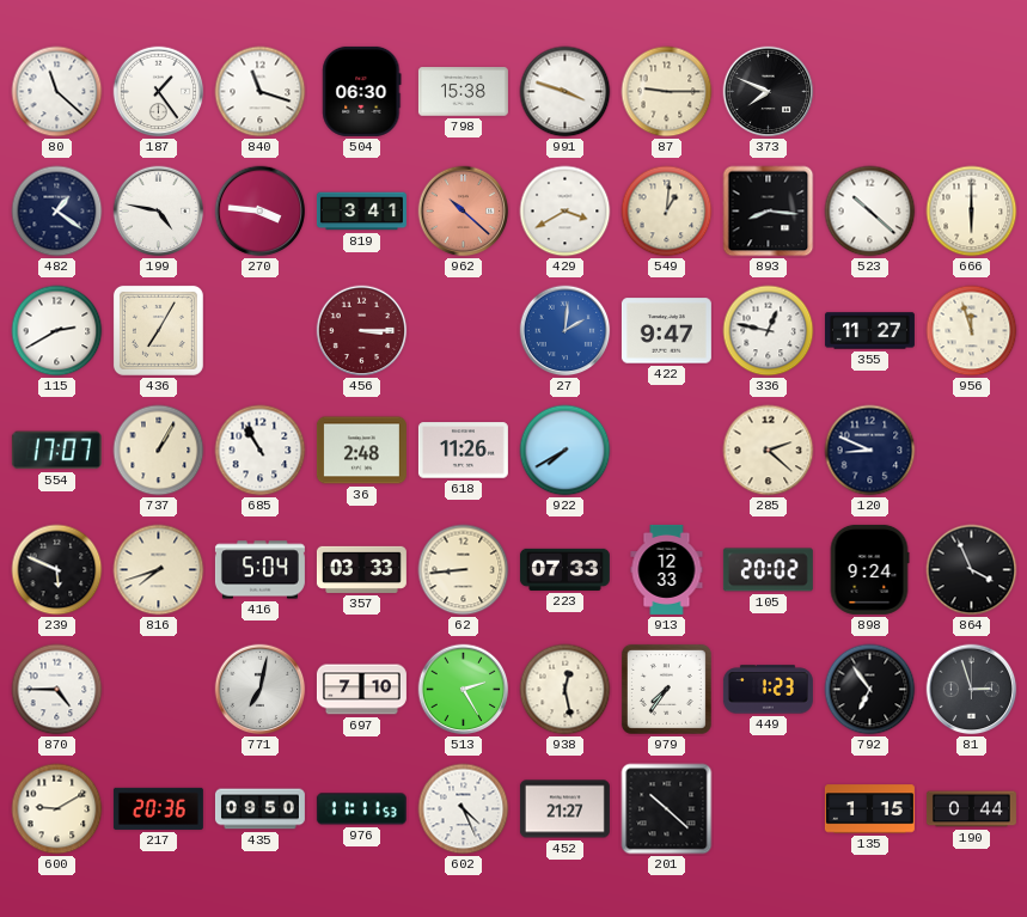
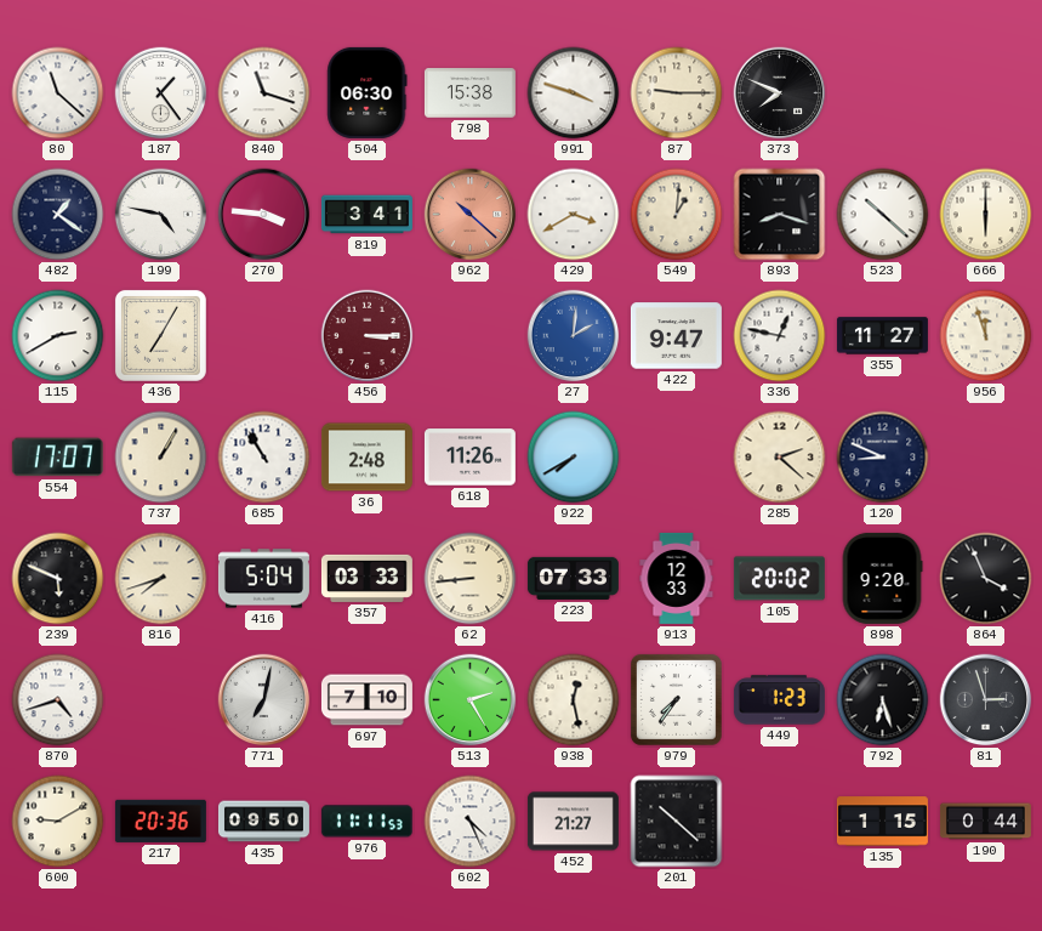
893: 8:16 -> 8:18 (780, 215)
898: 9:24 -> 9:20 (882, 578)
870: 4:45 -> 4:42 (58, 700)
792: 6:54 -> 6:27 (883, 700)
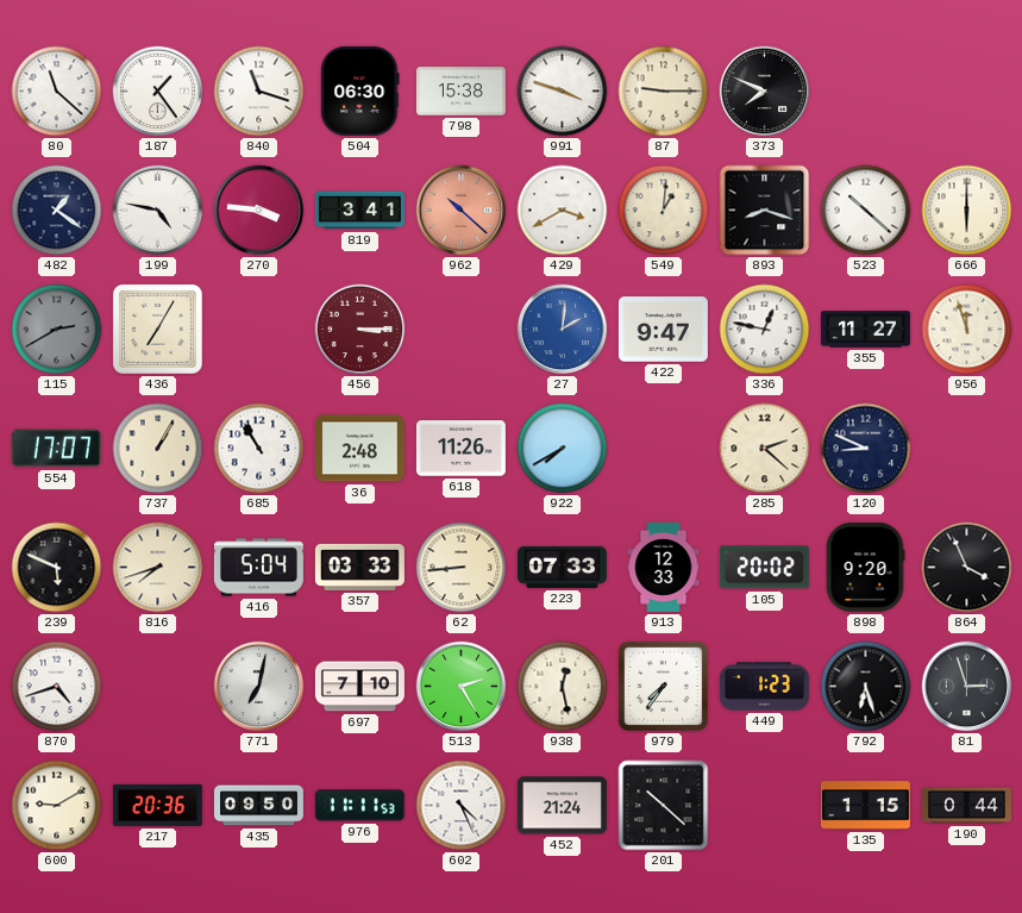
115 dial: white -> grey (57, 330)
452: 21:27 -> 21:24 (562, 806)
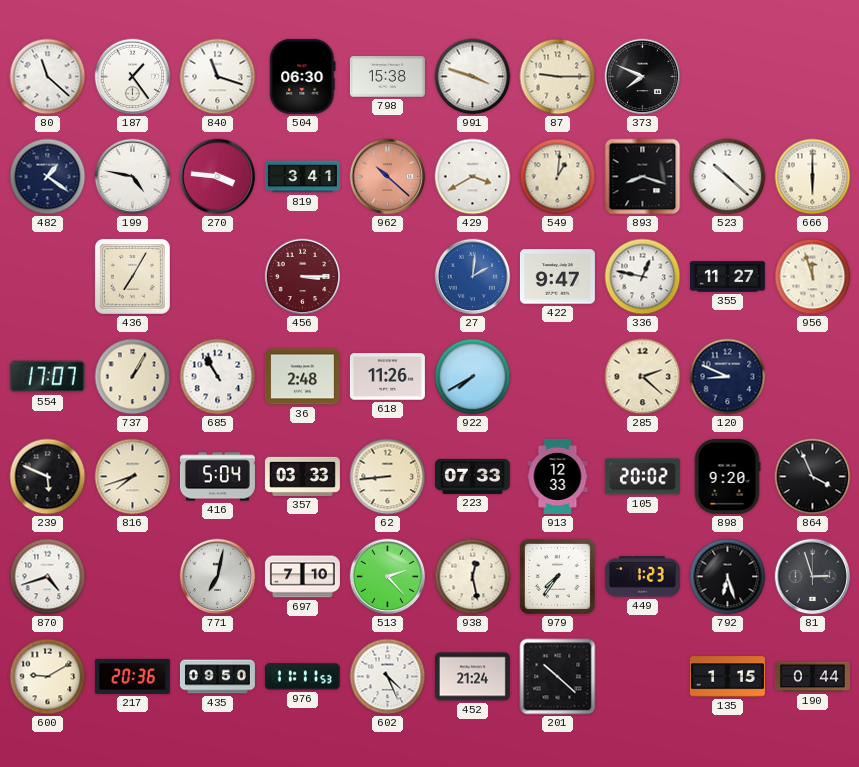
115: 2:40 -> none (57, 330)
513: 2:25 -> 2:23 (388, 577)
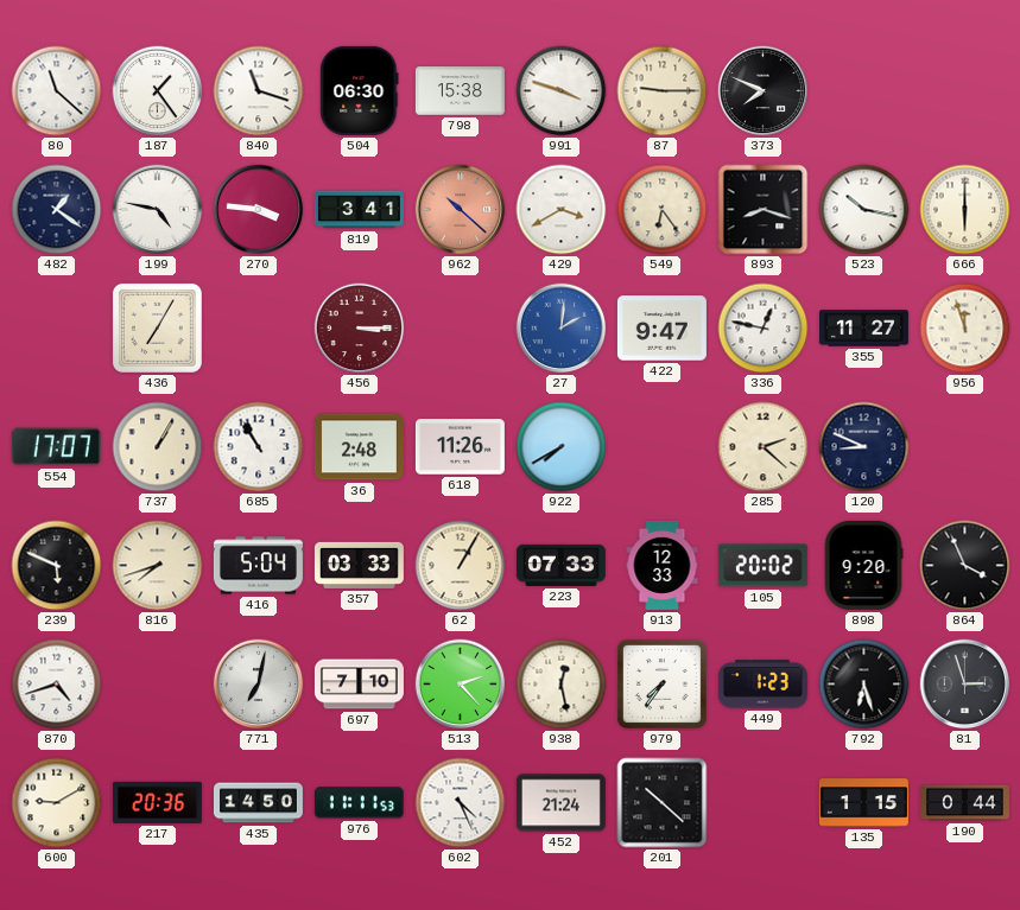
549: 1:01 -> 6:24 (663, 210)
523: 10:22 -> 10:17 (864, 210)
62: 8:44 -> 1:05 (461, 566)
435: 09:50 -> 14:50 (258, 803)
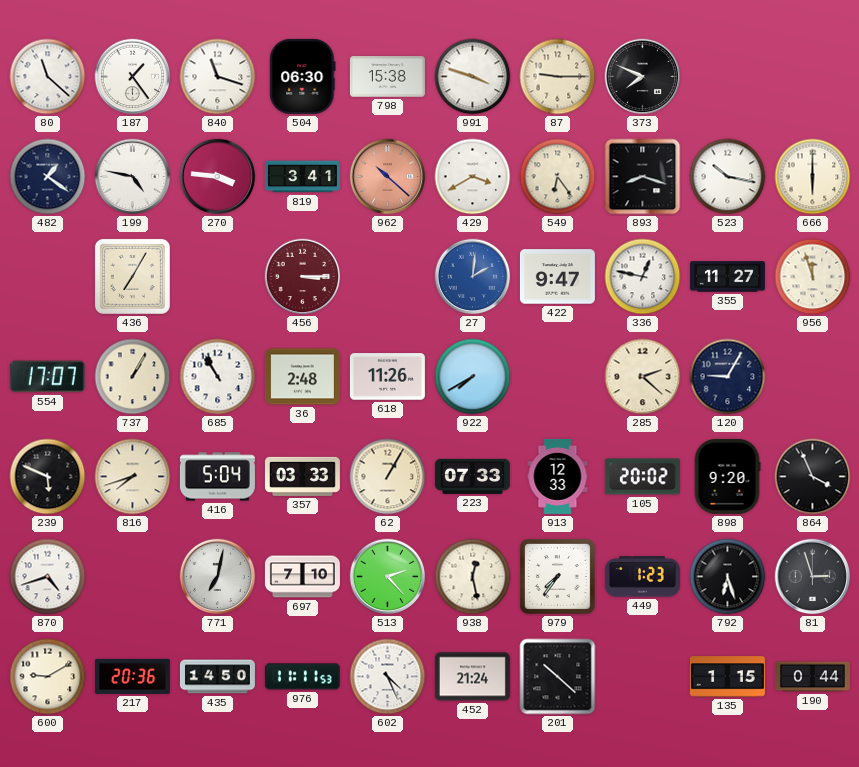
120: 8:49 -> 9:05 (728, 377)
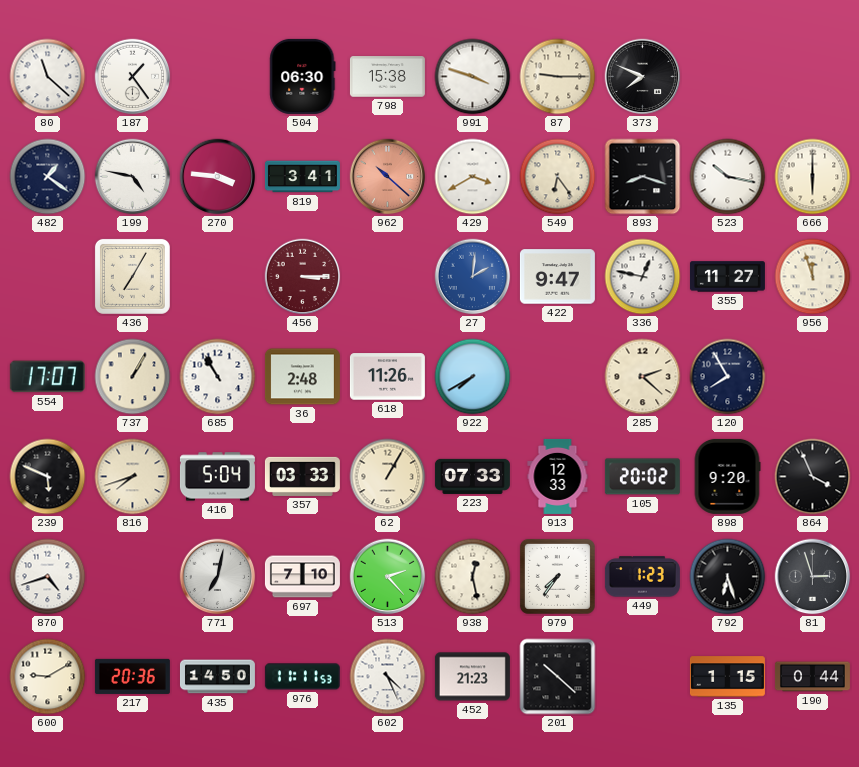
840: 11:18 -> none (218, 77)
120: 9:05 -> 7:55 (728, 377)
452: 21:24 -> 21:23 (472, 677)
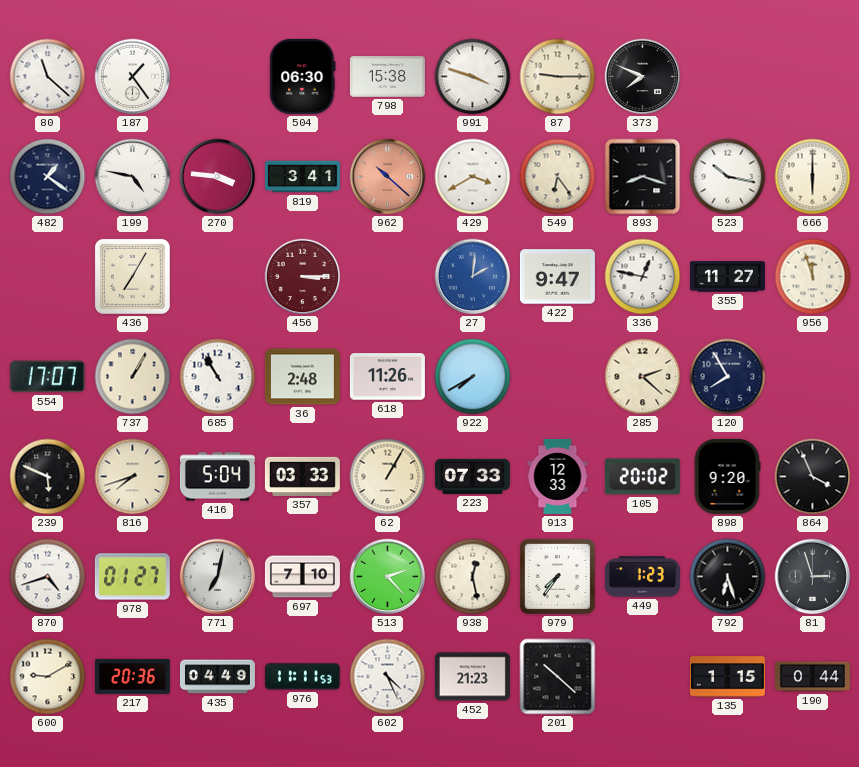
978: none -> 01:27 (132, 577)
435: 14:50 -> 04:49 (217, 677)
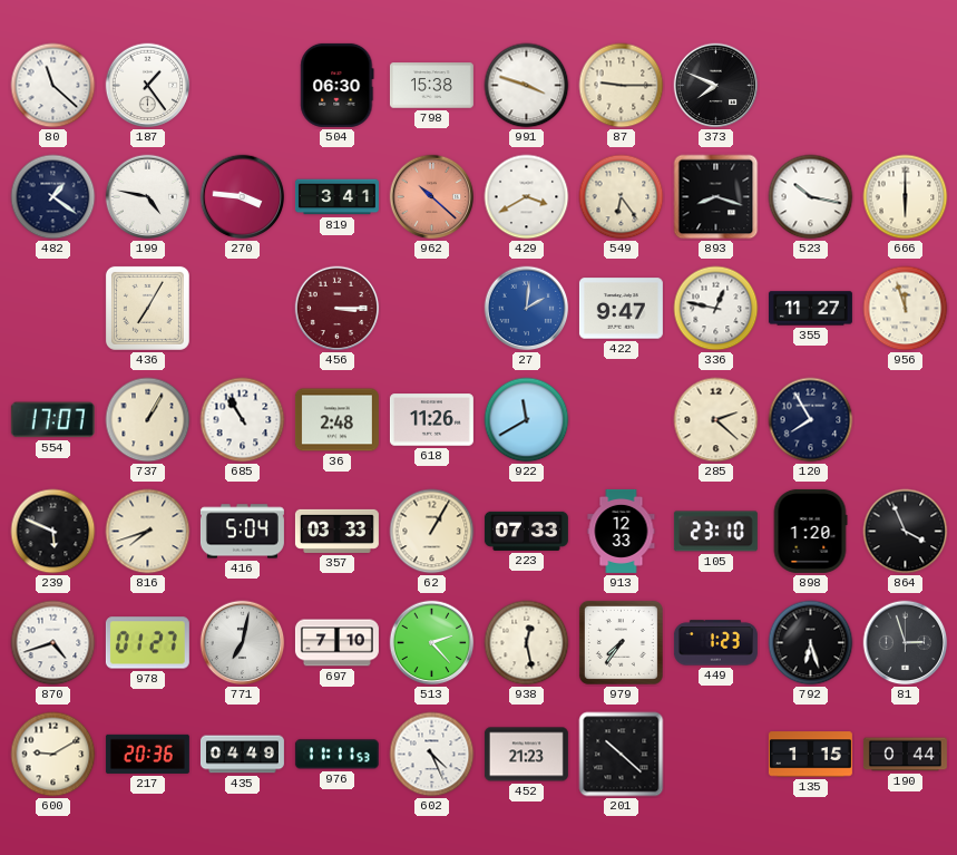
922: 7:40 -> 11:40 (527, 420)
105: 20:02 -> 23:10 (715, 532)
898: 9:20 -> 1:20 (810, 531)
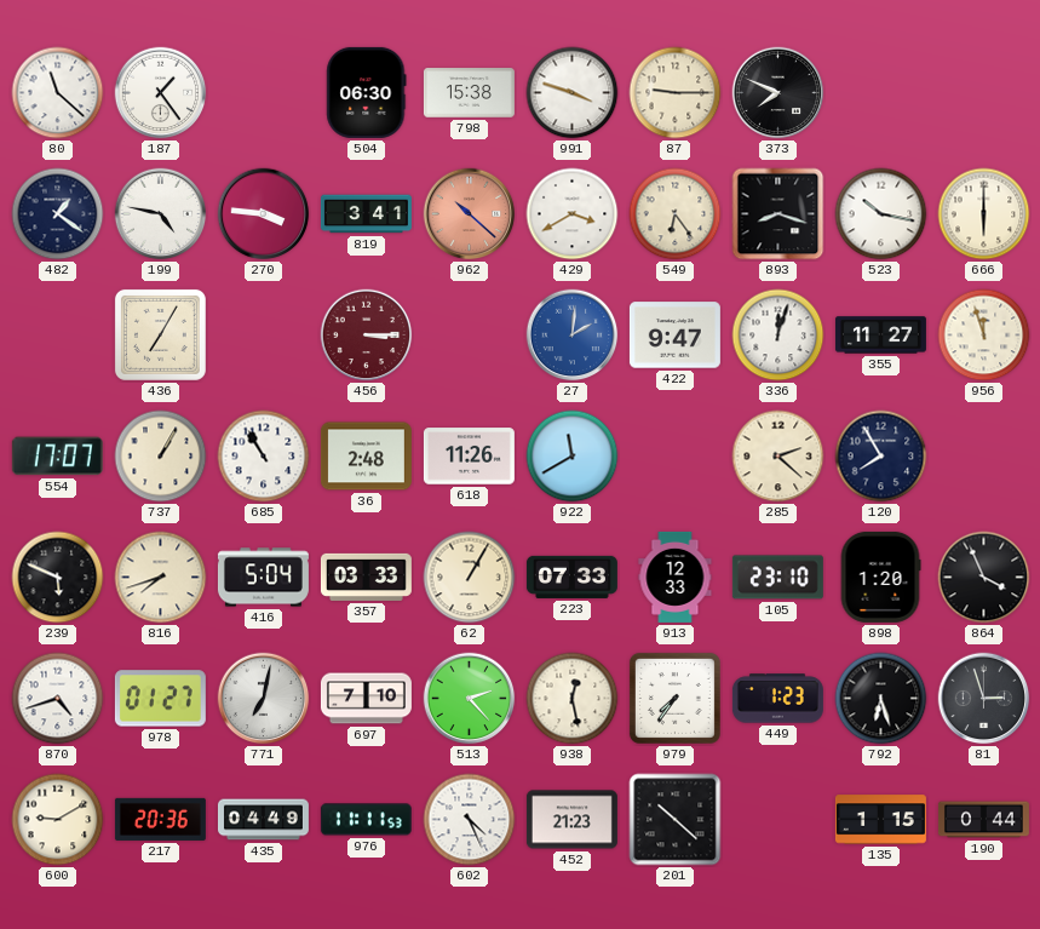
336: 12:47 -> 12:03 (778, 336)
